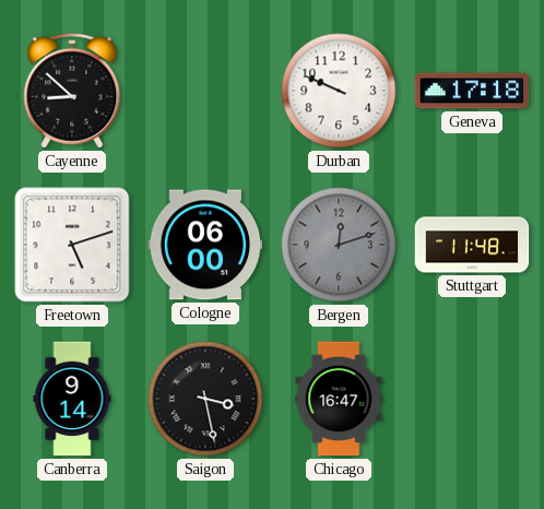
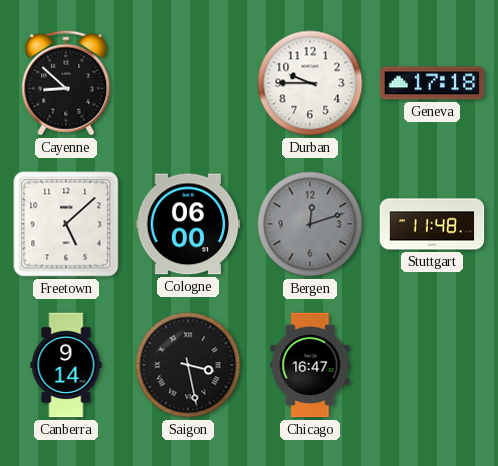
Durban: 9:49 -> 9:45 (310, 83)
Freetown: 5:12 -> 5:08 (66, 224)
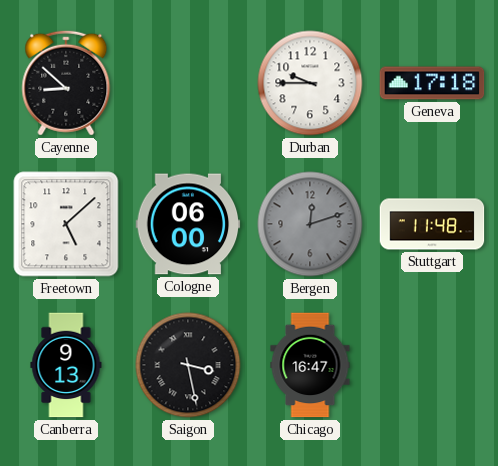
Canberra: 9:14 -> 9:13 (66, 365)
